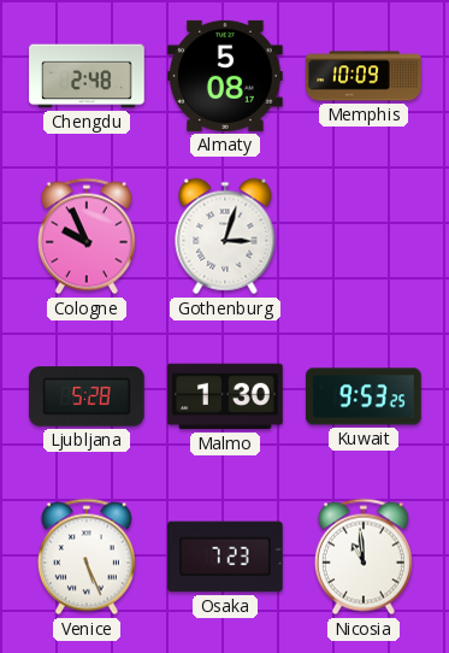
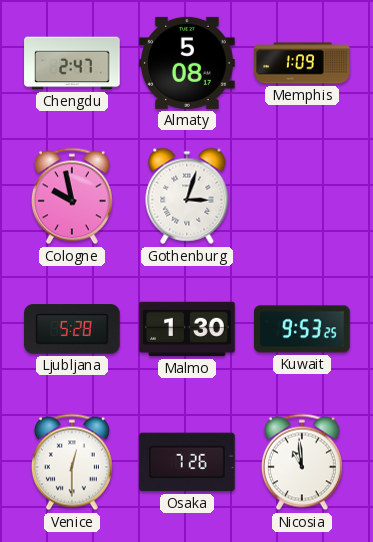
Chengdu: 2:48 -> 2:47 (72, 63)
Memphis: 10:09 -> 1:09 (302, 63)
Cologne: 9:56 -> 9:58 (72, 196)
Venice: 5:26 -> 12:30 (72, 462)
Osaka: 7:23 -> 7:26 (187, 462)
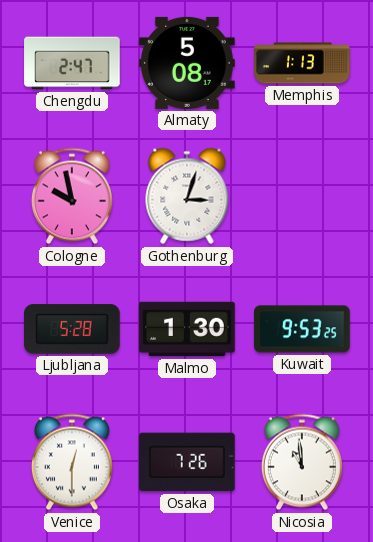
Memphis: 1:09 -> 1:13 (302, 63)
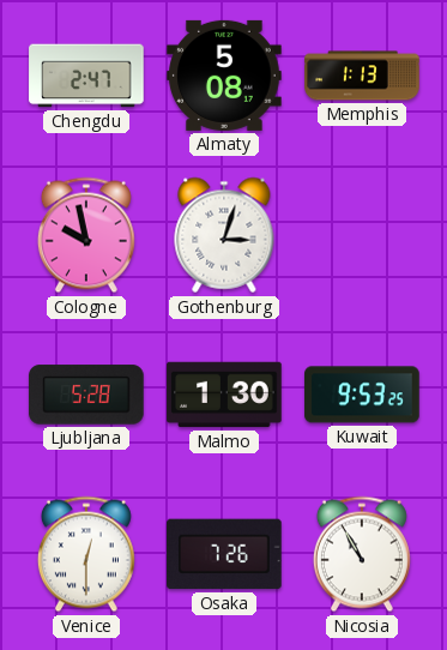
Nicosia: 10:59 -> 10:55 (362, 554)
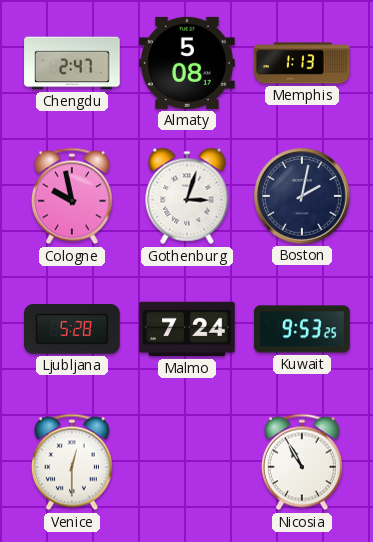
Boston: none -> 2:02 (302, 196)
Malmo: 1:30 -> 7:24 (187, 329)
Osaka: 7:26 -> none (224, 554)
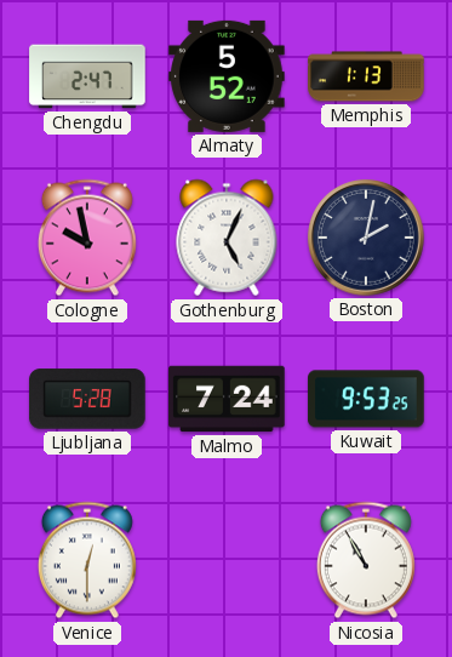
Almaty: 5:08 -> 5:52 (227, 76)
Gothenburg: 3:03 -> 5:04 (227, 238)
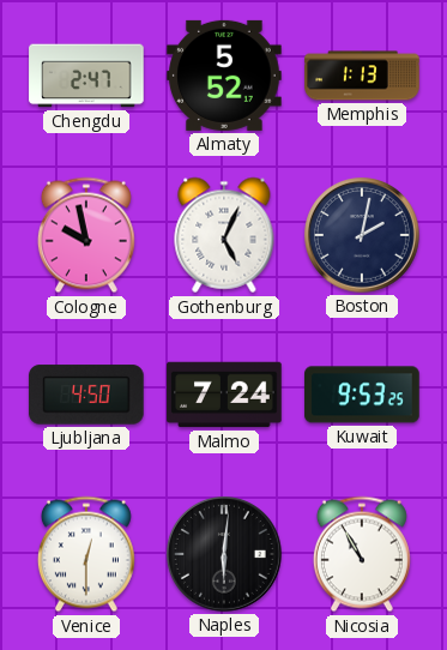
Ljubljana: 5:28 -> 4:50 (86, 395)
Naples: none -> 6:01 (224, 554)
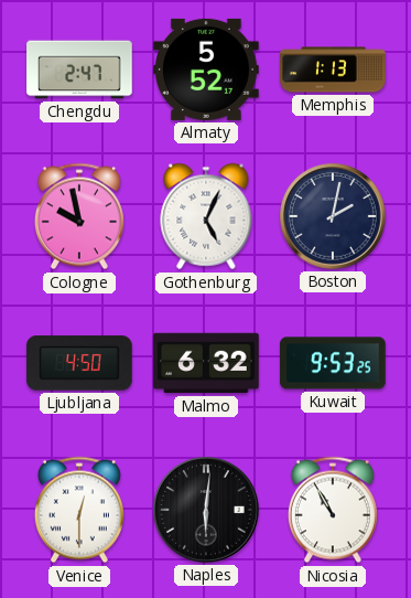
Malmo: 7:24 -> 6:32 (206, 363)
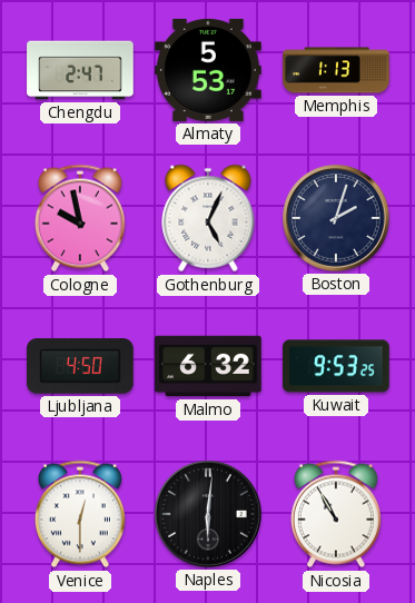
Almaty: 5:52 -> 5:53 (208, 70)
Boston: 2:02 -> 2:03 (336, 218)
